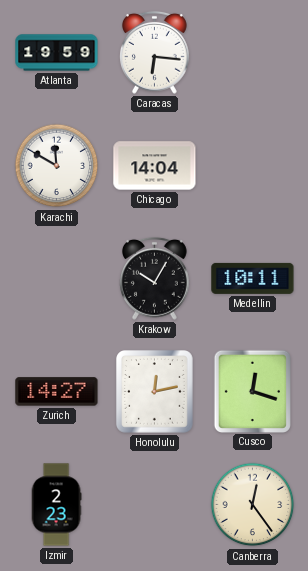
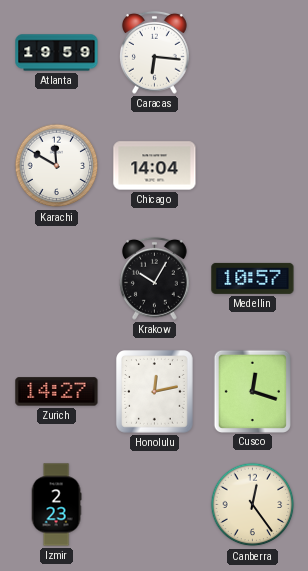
Medellin: 10:11 -> 10:57 (253, 278)
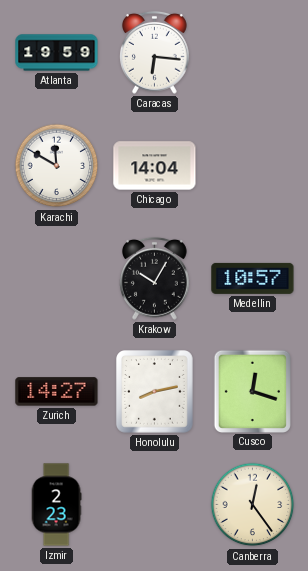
Honolulu: 12:13 -> 8:13 (155, 392)
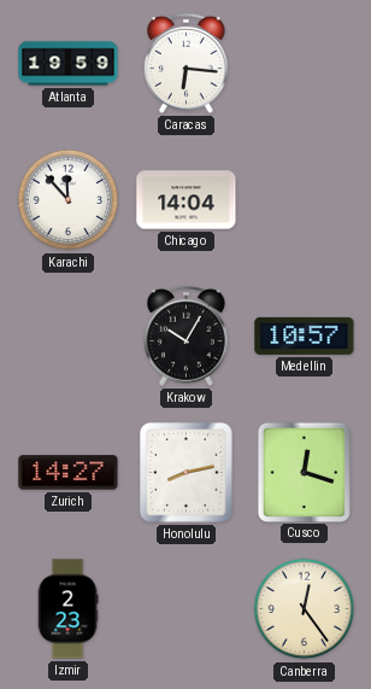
Karachi: 11:50 -> 11:53 (69, 200)
